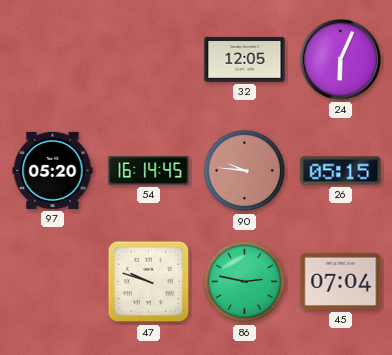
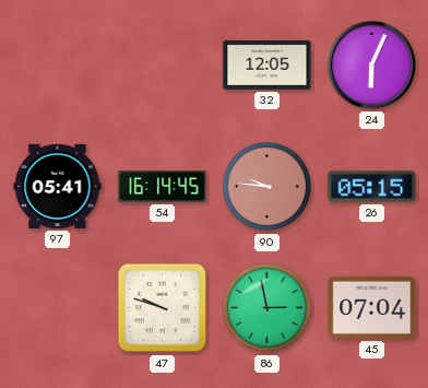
97: 05:20 -> 05:41 (58, 186)
86: 2:47 -> 2:58 (267, 308)
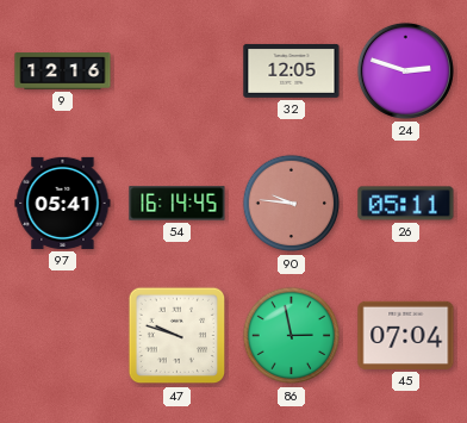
9: none -> 12:16 (63, 71)
24: 6:04 -> 2:48 (405, 70)
26: 05:15 -> 05:11 (406, 204)
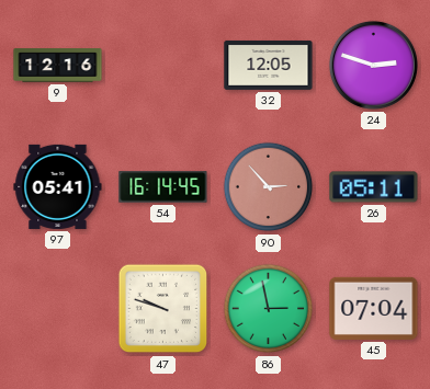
90: 9:46 -> 2:53 (269, 187)
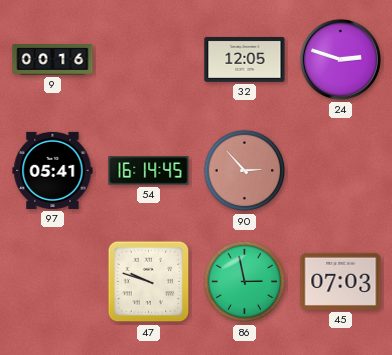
9: 12:16 -> 00:16 (53, 60)
26: 05:11 -> none (374, 187)
45: 07:04 -> 07:03 (341, 281)
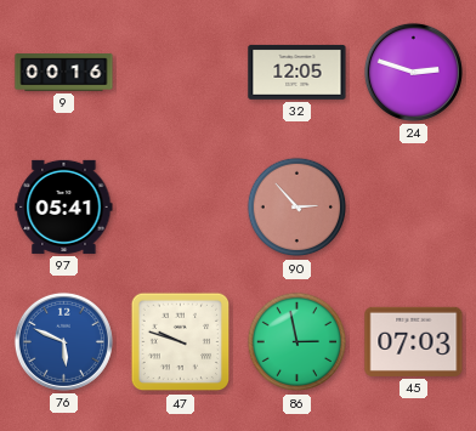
54: 16:14 -> none (149, 171)
76: none -> 5:49 (63, 341)
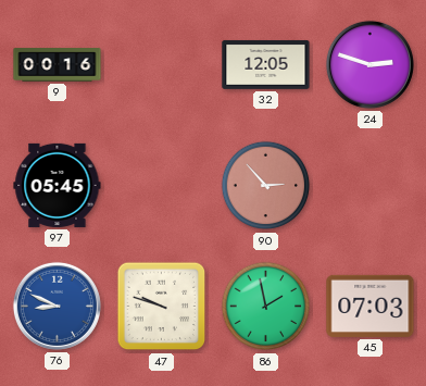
97: 05:41 -> 05:45 (58, 185)
76: 5:49 -> 8:49 (57, 306)
86: 2:58 -> 1:58 (266, 307)
